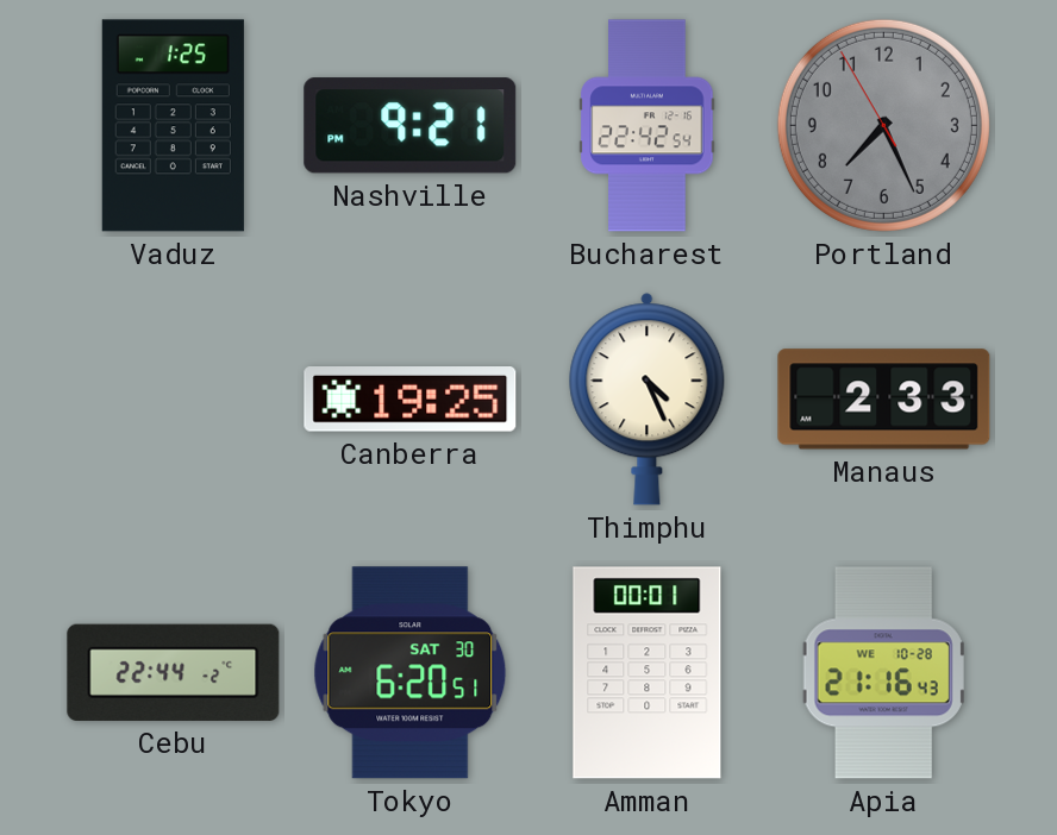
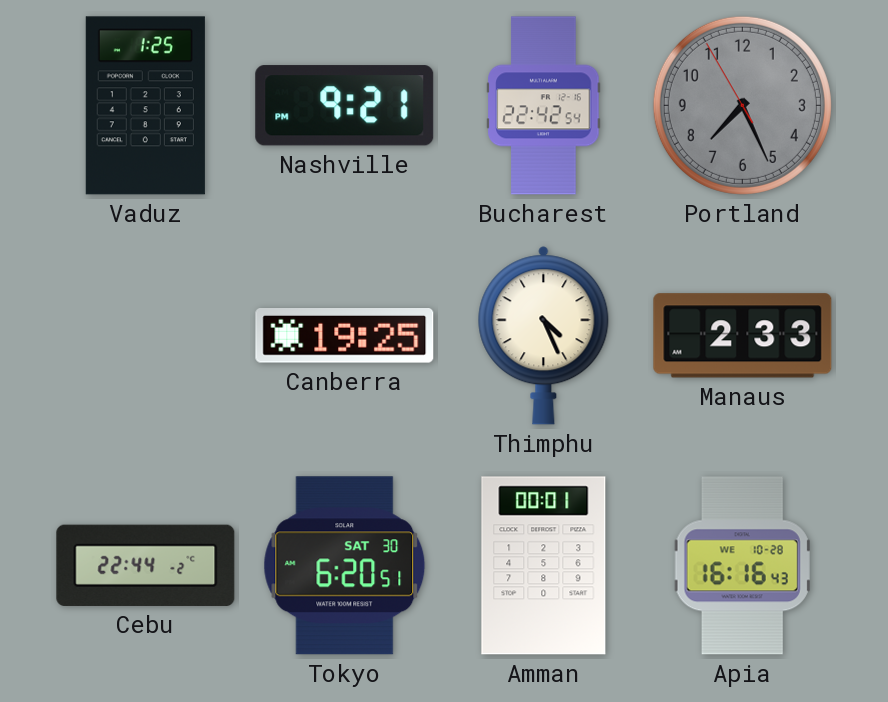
Apia: 21:16 -> 16:16 (742, 566)
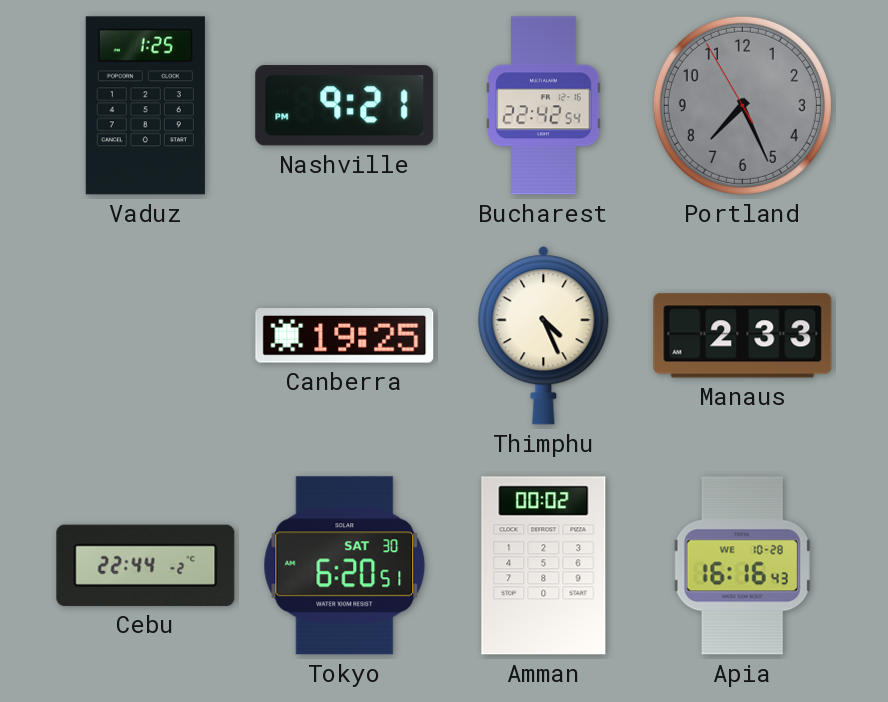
Amman: 00:01 -> 00:02 (544, 566)
